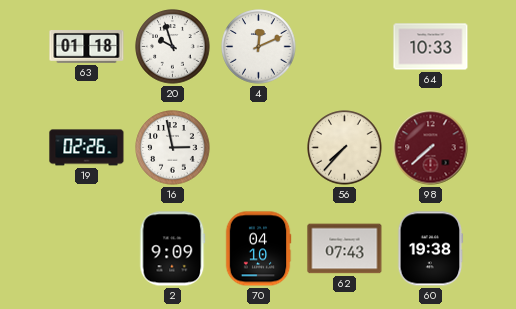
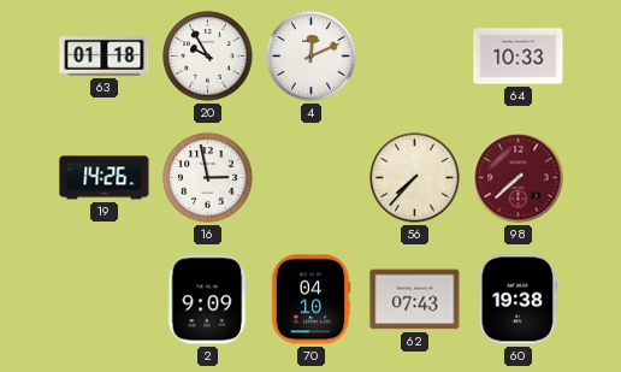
20: 9:57 -> 9:55 (208, 57)
19: 02:26 -> 14:26 (105, 178)
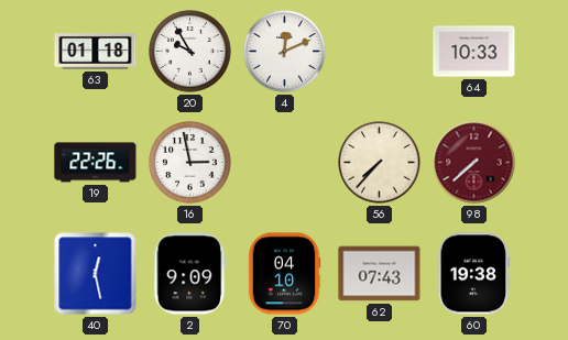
19: 14:26 -> 22:26 (96, 163)
40: none -> 12:28 (96, 274)
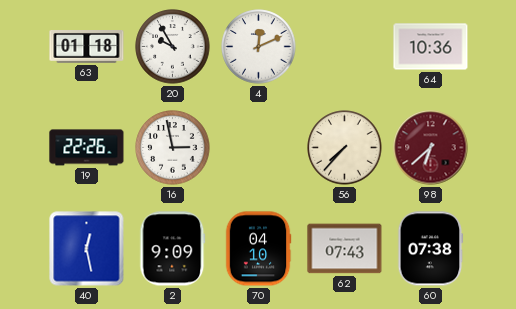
64: 10:33 -> 10:36 (431, 47)
98: 7:38 -> 6:38 (431, 148)
60: 19:38 -> 07:38 (431, 249)
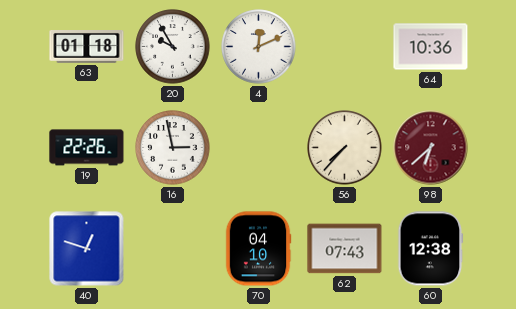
40: 12:28 -> 12:48 (87, 249)
2: 9:09 -> none (173, 249)
60: 07:38 -> 12:38 (431, 249)
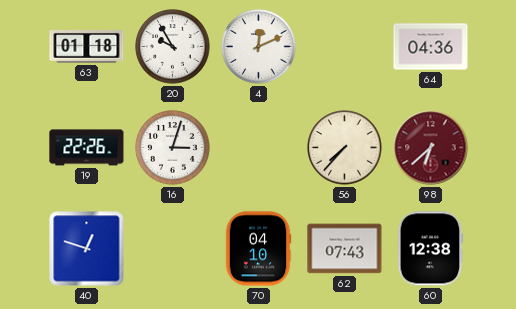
64: 10:36 -> 04:36 (431, 47)
16: 2:58 -> 3:03 (173, 148)
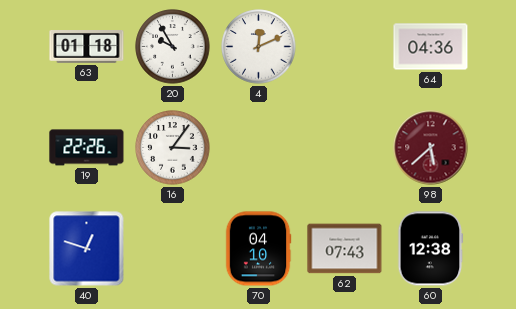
16: 3:03 -> 3:06 (173, 148)
56: 7:37 -> none (345, 148)
98: 6:38 -> 5:38 (431, 148)
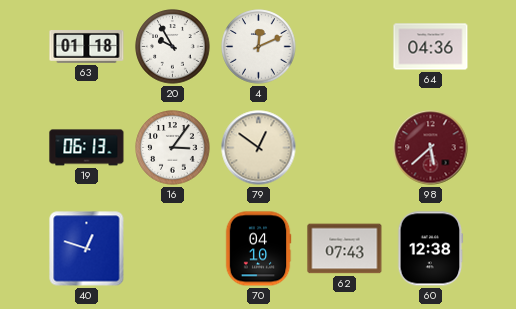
19: 22:26 -> 06:13 (87, 148)
79: none -> 12:51 (259, 148)
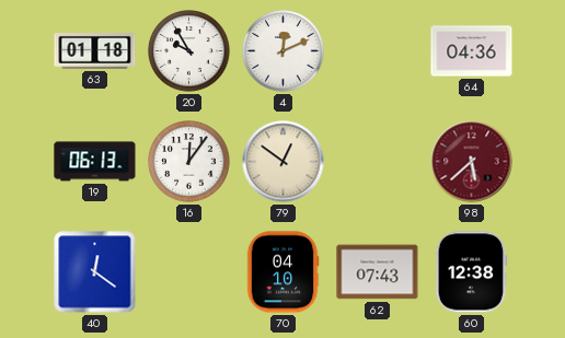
16: 3:06 -> 12:06 (189, 162)
40: 12:48 -> 12:21 (95, 272)
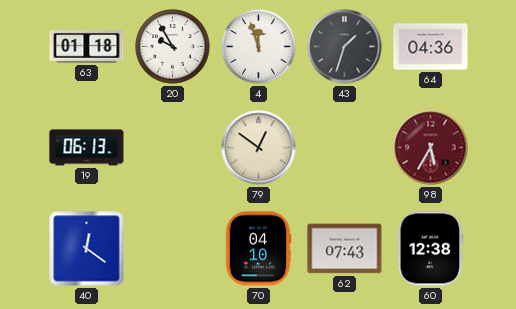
4: 12:11 -> 11:57 (259, 47)
43: none -> 1:33 (345, 47)
16: 12:06 -> none (189, 162)
98: 5:38 -> 5:35 (431, 148)
